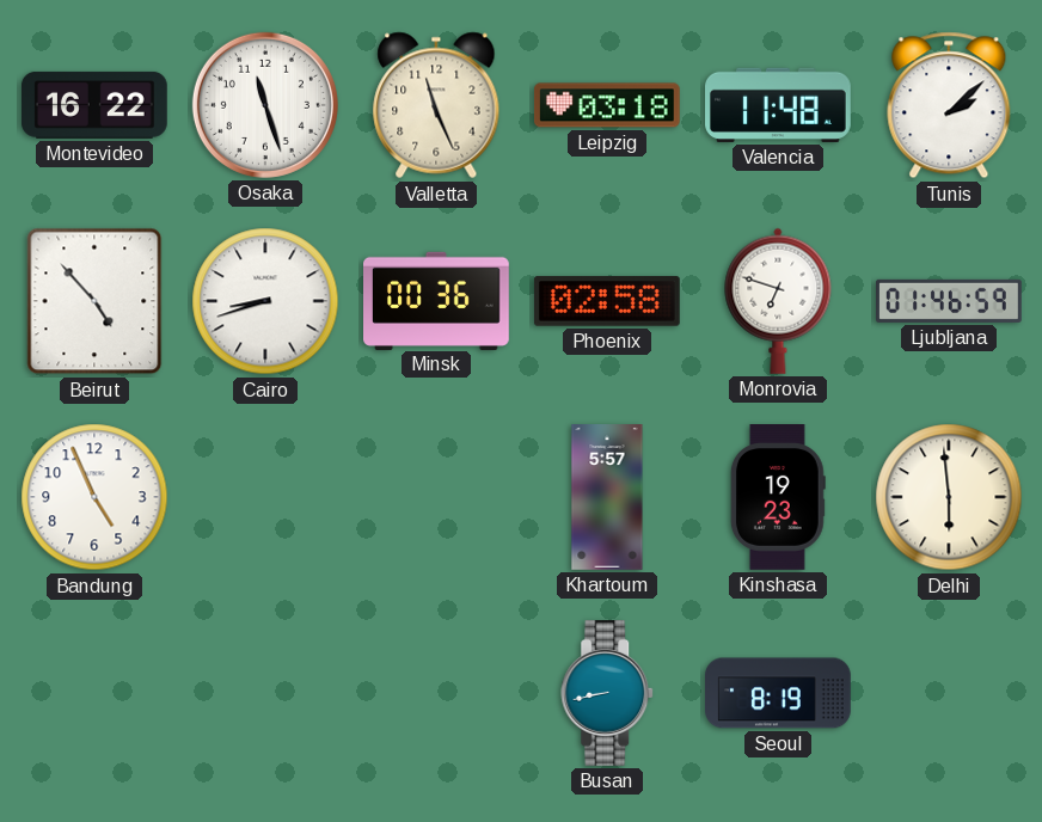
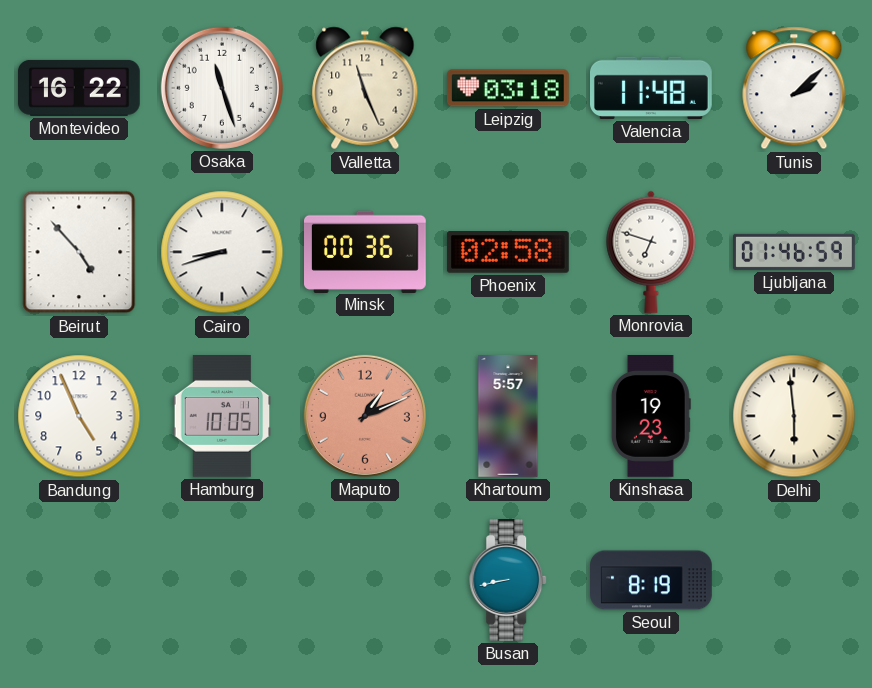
Hamburg: none -> 10:05 (222, 417)
Maputo: none -> 1:11 (365, 416)
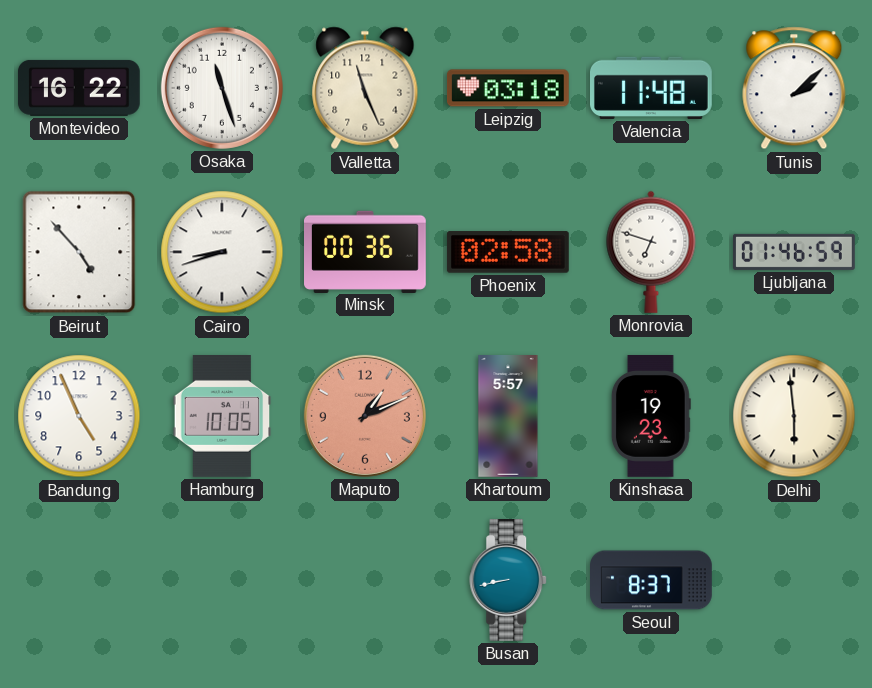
Seoul: 8:19 -> 8:37 (652, 580)
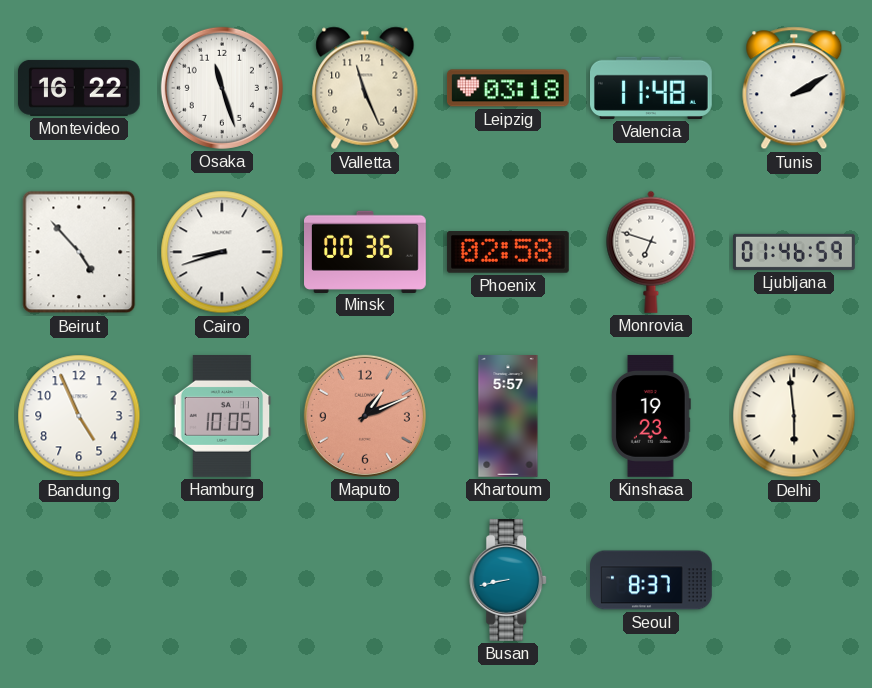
Tunis: 2:08 -> 2:10 (794, 88)
